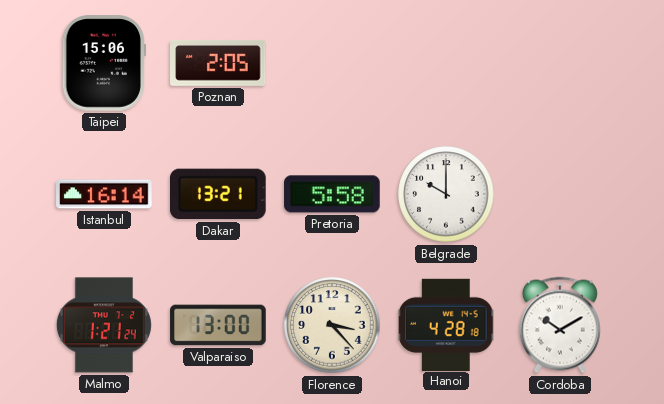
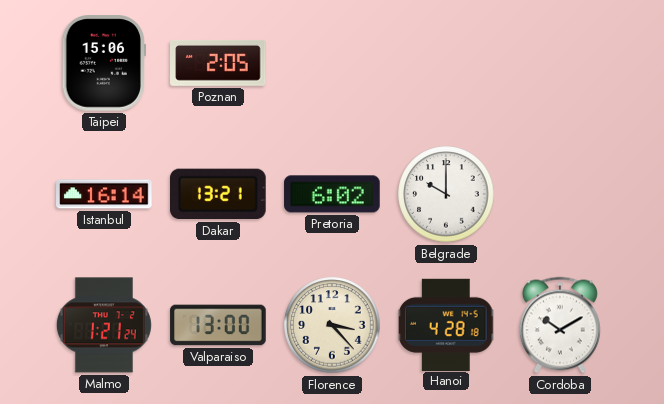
Pretoria: 5:58 -> 6:02 (332, 194)
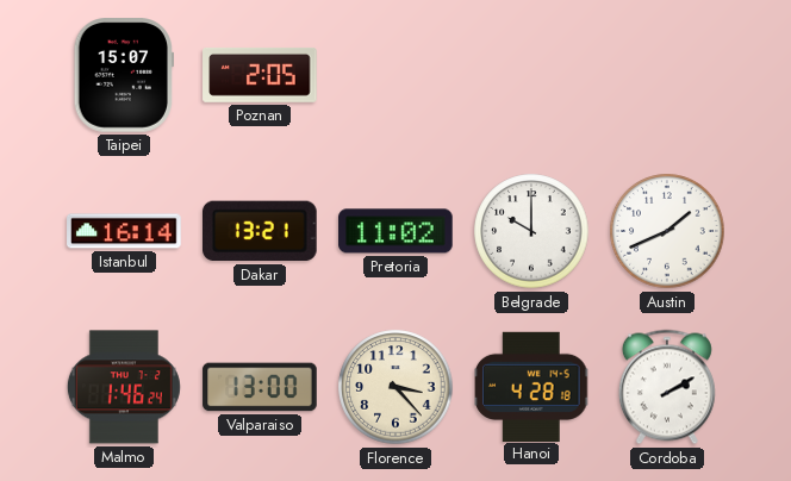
Taipei: 15:06 -> 15:07 (123, 75)
Pretoria: 6:02 -> 11:02 (395, 231)
Austin: none -> 1:41 (667, 231)
Malmo: 1:21 -> 1:46 (124, 387)
Cordoba: 10:10 -> 2:10 (667, 387)
